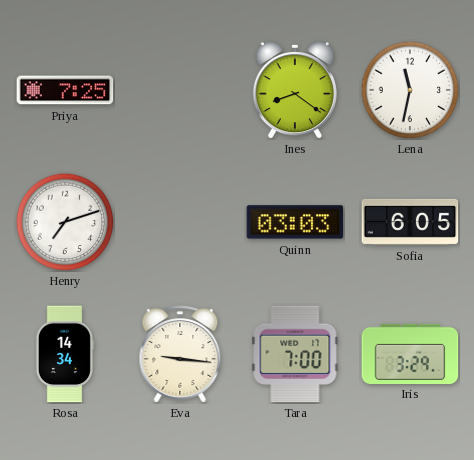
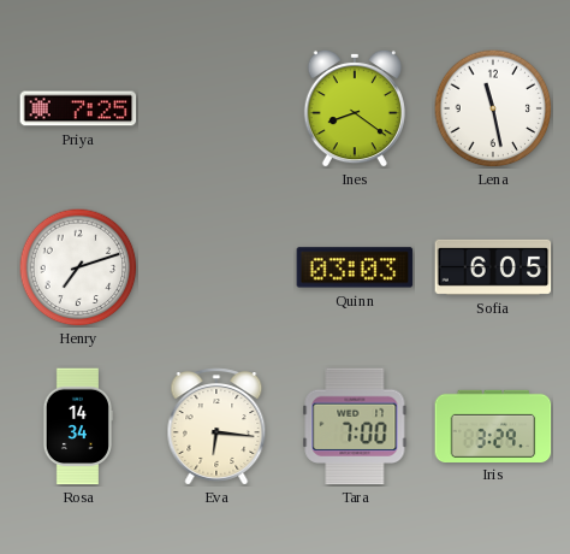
Lena: 11:32 -> 11:28 (493, 108)
Eva: 9:16 -> 6:16 (216, 426)
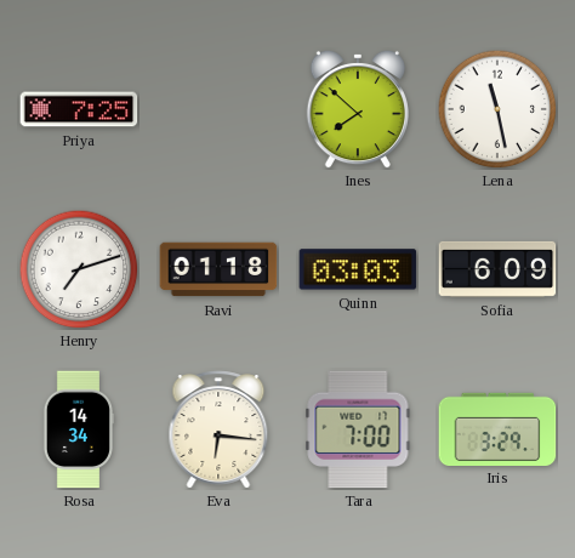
Ines: 8:21 -> 7:52 (358, 109)
Ravi: none -> 01:18 (218, 269)
Sofia: 6:05 -> 6:09 (497, 269)
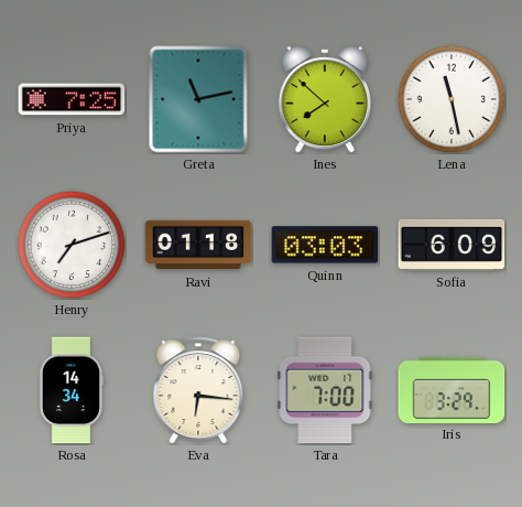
Greta: none -> 11:13 (198, 99)
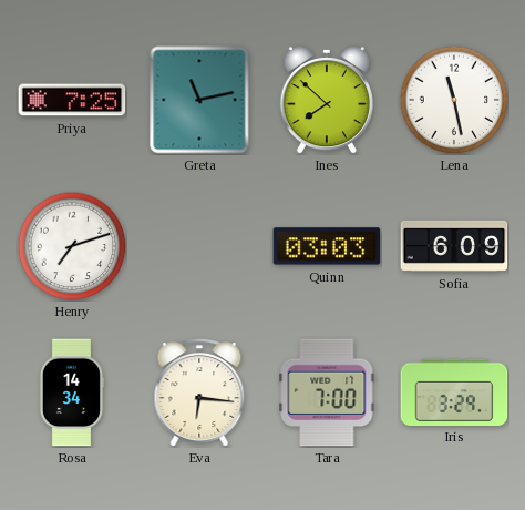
Ravi: 01:18 -> none (198, 245)
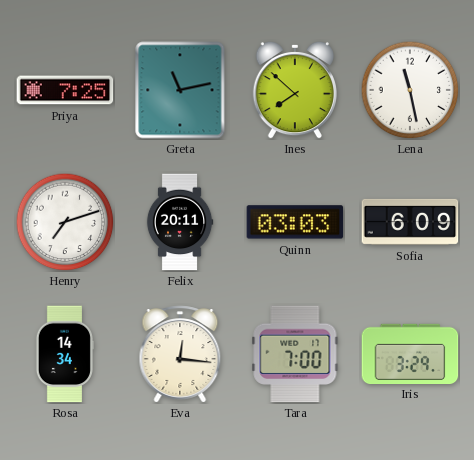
Felix: none -> 20:11 (180, 222)
Eva: 6:16 -> 12:16 (180, 354)
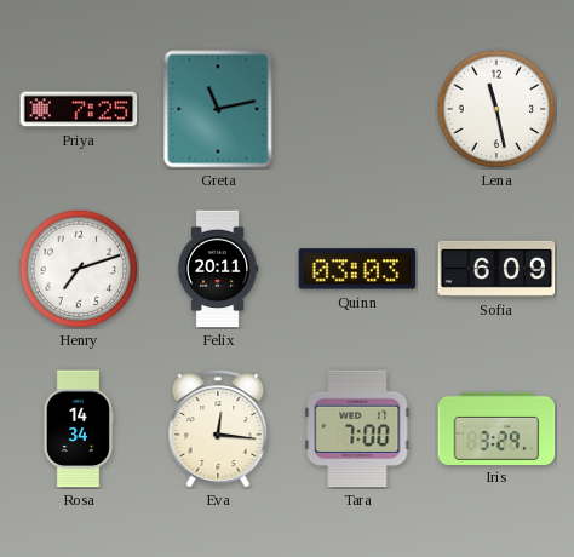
Ines: 7:52 -> none (295, 90)
